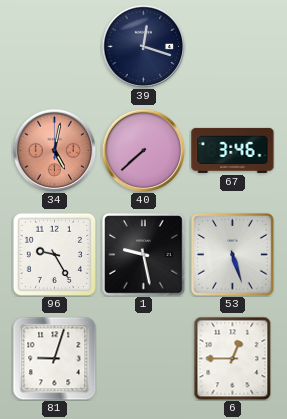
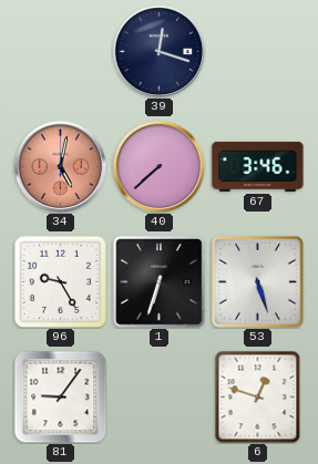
1: 9:28 -> 6:33 (160, 282)
81: 9:03 -> 9:06 (60, 396)
6: 12:45 -> 12:48 (258, 396)
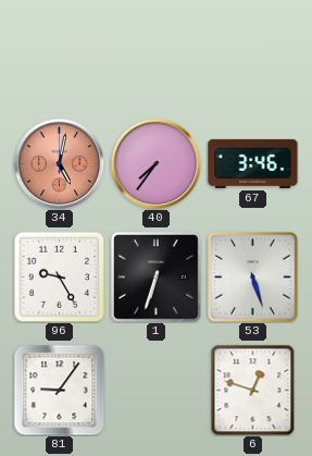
39: 12:18 -> none (158, 51)
40: 7:38 -> 7:36 (155, 163)
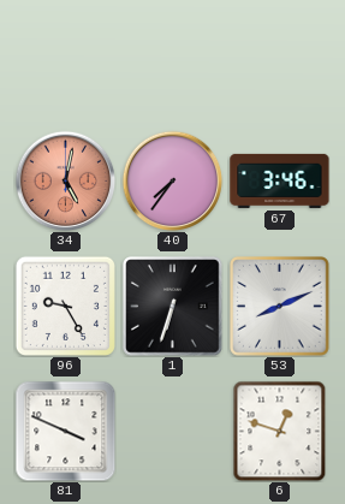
53: 5:27 -> 8:11 (280, 307)
81: 9:06 -> 3:49 (65, 431)
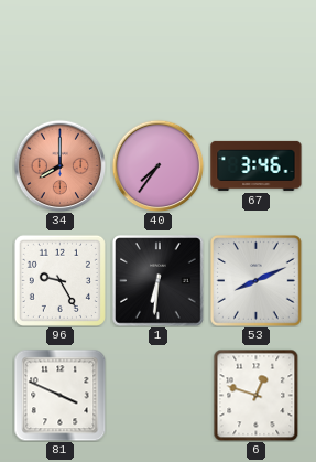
34: 5:02 -> 8:00 (59, 165)
1: 6:33 -> 6:31 (159, 281)
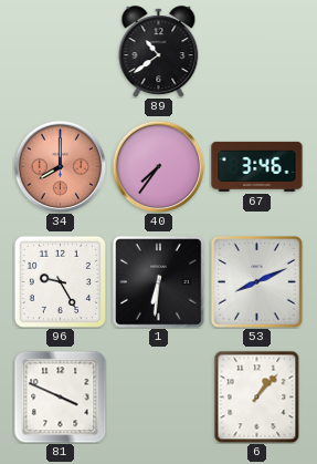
89: none -> 10:39 (159, 52)
6: 12:48 -> 1:07 (257, 396)
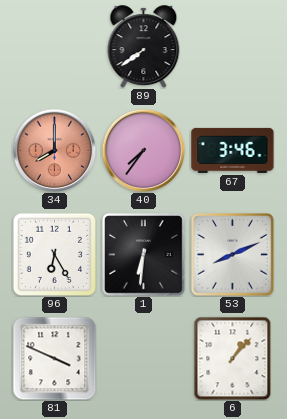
89: 10:39 -> 7:39 (144, 47)
96: 9:25 -> 6:25 (54, 254)
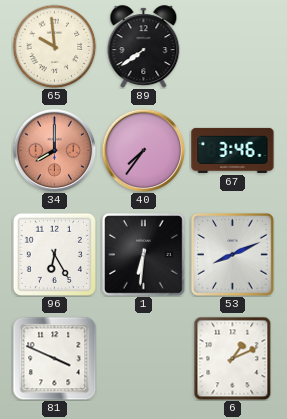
65: none -> 9:59 (54, 46)
6: 1:07 -> 1:11 (233, 358)
